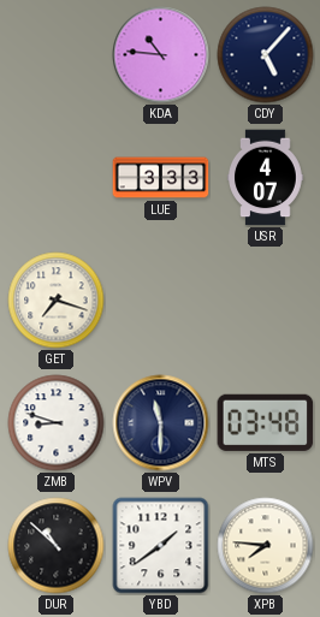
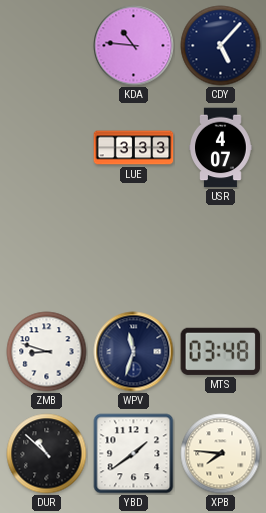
GET: 7:18 -> none (57, 301)
WPV: 11:30 -> 11:33 (134, 352)
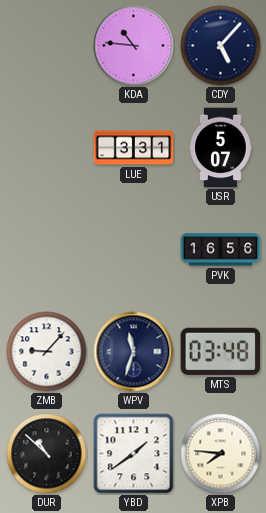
LUE: 3:33 -> 3:31 (134, 148)
USR: 4:07 -> 5:07 (221, 148)
PVK: none -> 16:56 (221, 250)
ZMB: 8:48 -> 9:07 (47, 352)
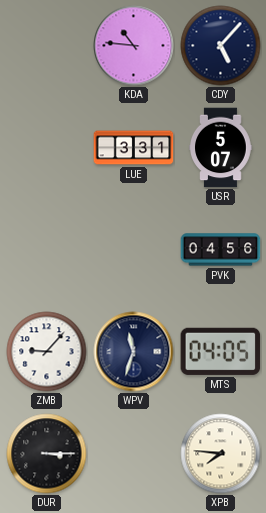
PVK: 16:56 -> 04:56 (221, 250)
MTS: 03:48 -> 04:05 (221, 351)
DUR: 10:52 -> 3:15 (47, 454)
YBD: 1:39 -> none (134, 454)
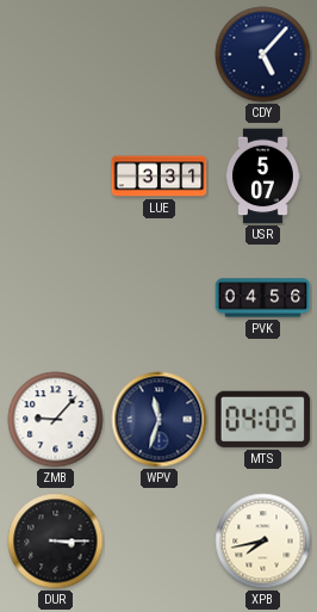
KDA: 10:46 -> none (134, 46)
XPB: 7:46 -> 7:43 (263, 542)
